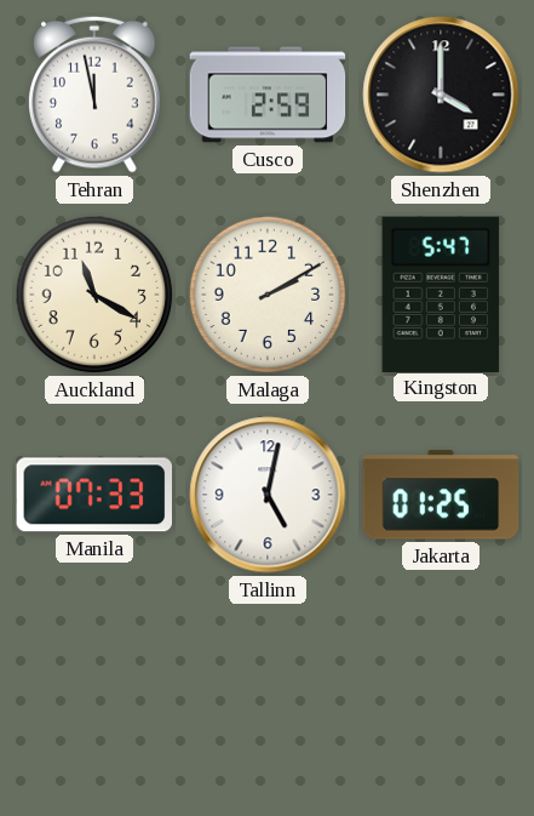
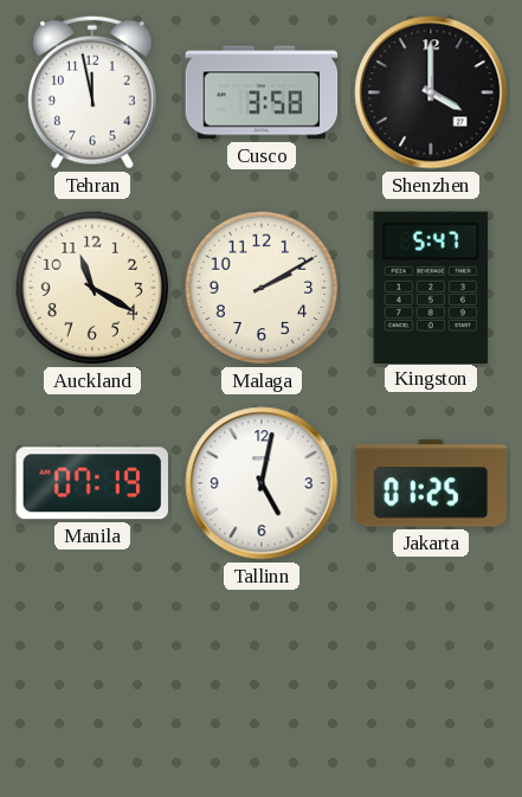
Cusco: 2:59 -> 3:58 (262, 92)
Manila: 07:33 -> 07:19 (91, 483)
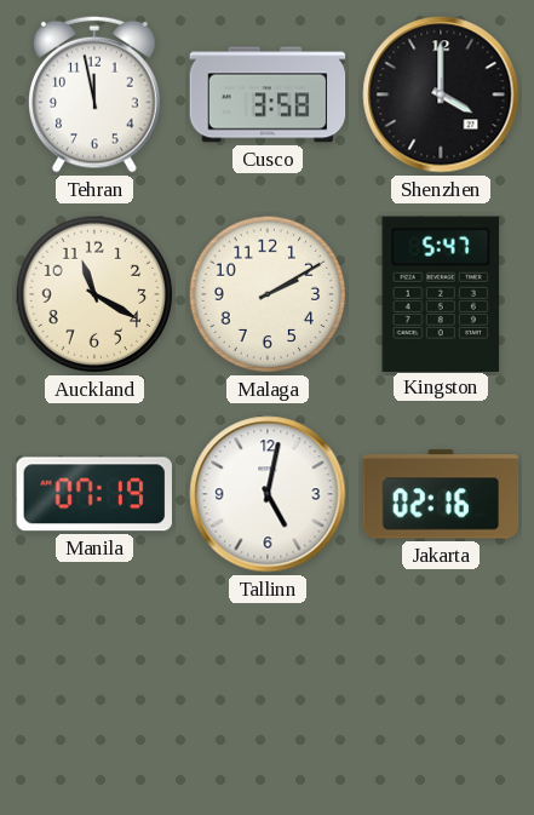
Jakarta: 01:25 -> 02:16 (441, 494)
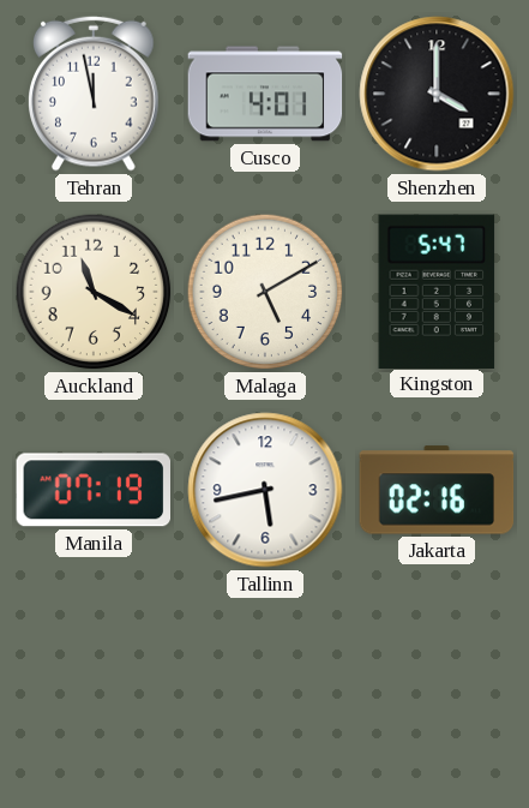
Cusco: 3:58 -> 4:01 (265, 94)
Malaga: 2:10 -> 5:10 (265, 292)
Tallinn: 5:02 -> 5:43 (265, 490)
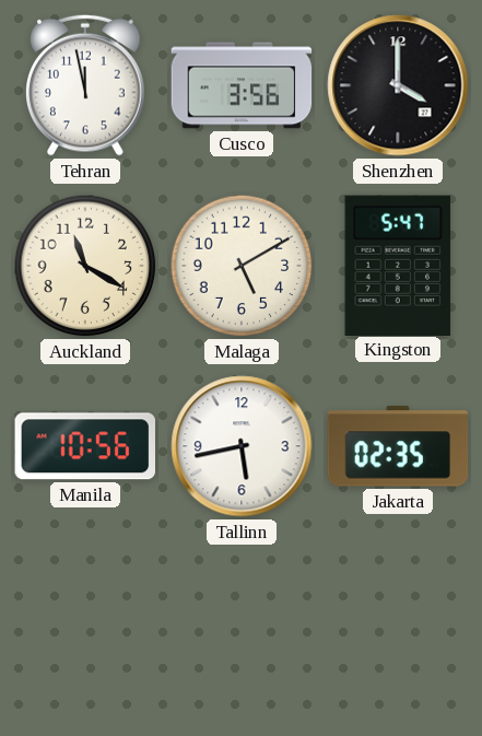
Cusco: 4:01 -> 3:56 (242, 85)
Manila: 07:19 -> 10:56 (84, 446)
Jakarta: 02:16 -> 02:35 (398, 446)
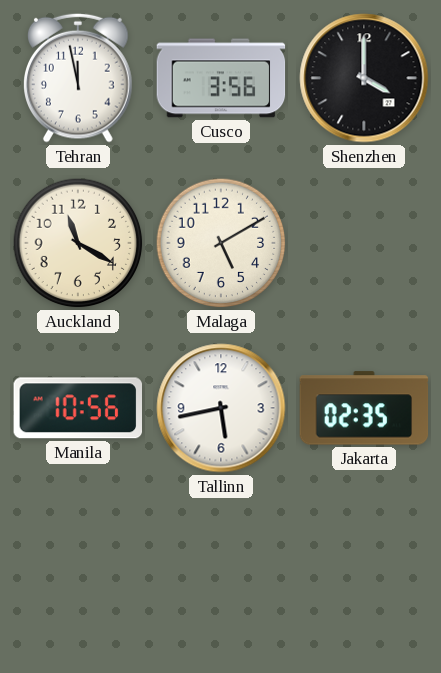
Kingston: 5:47 -> none (398, 265)
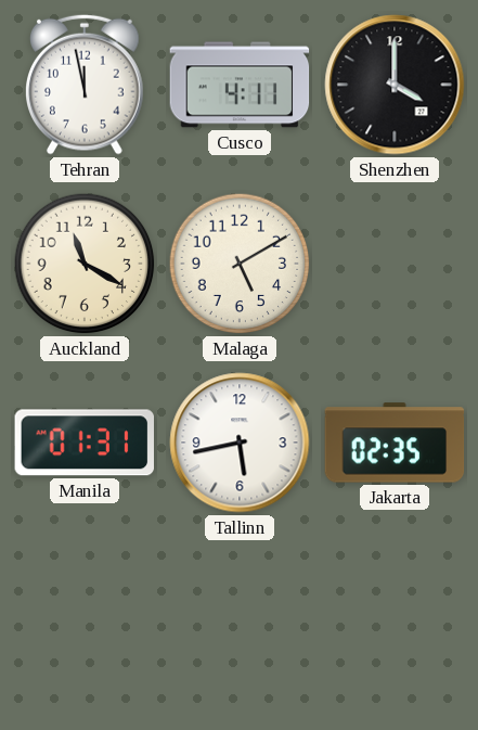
Cusco: 3:56 -> 4:11 (240, 85)
Manila: 10:56 -> 01:31 (83, 443)
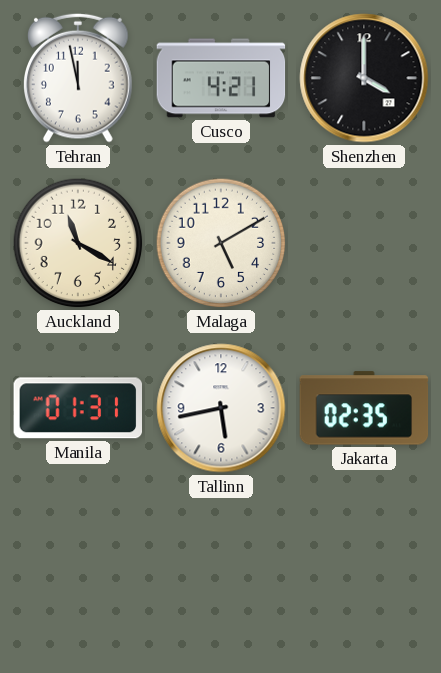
Cusco: 4:11 -> 4:21 (221, 78)
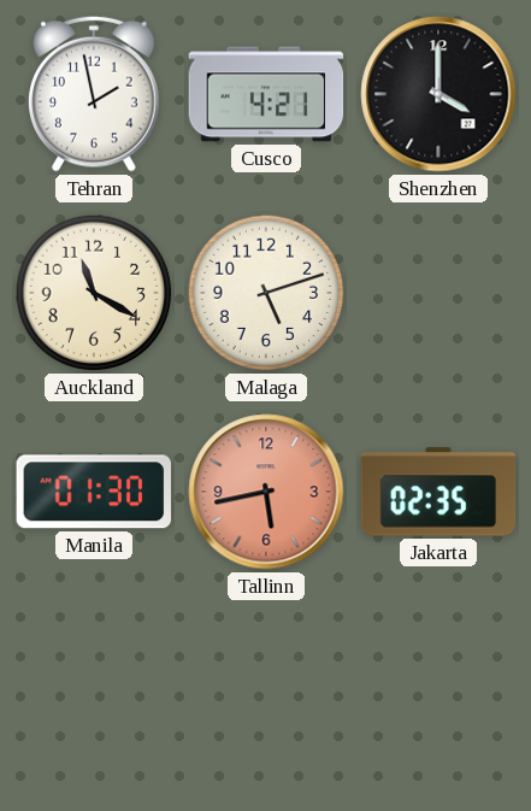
Tehran: 11:58 -> 1:58 (95, 94)
Malaga: 5:10 -> 5:12 (266, 293)
Manila: 01:31 -> 01:30 (93, 492)
Tallinn dial: white -> salmon (266, 492)
